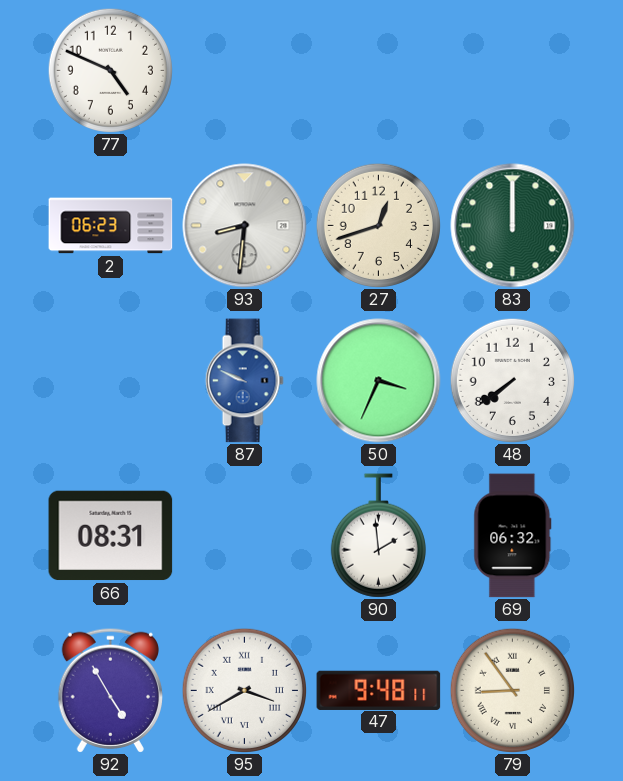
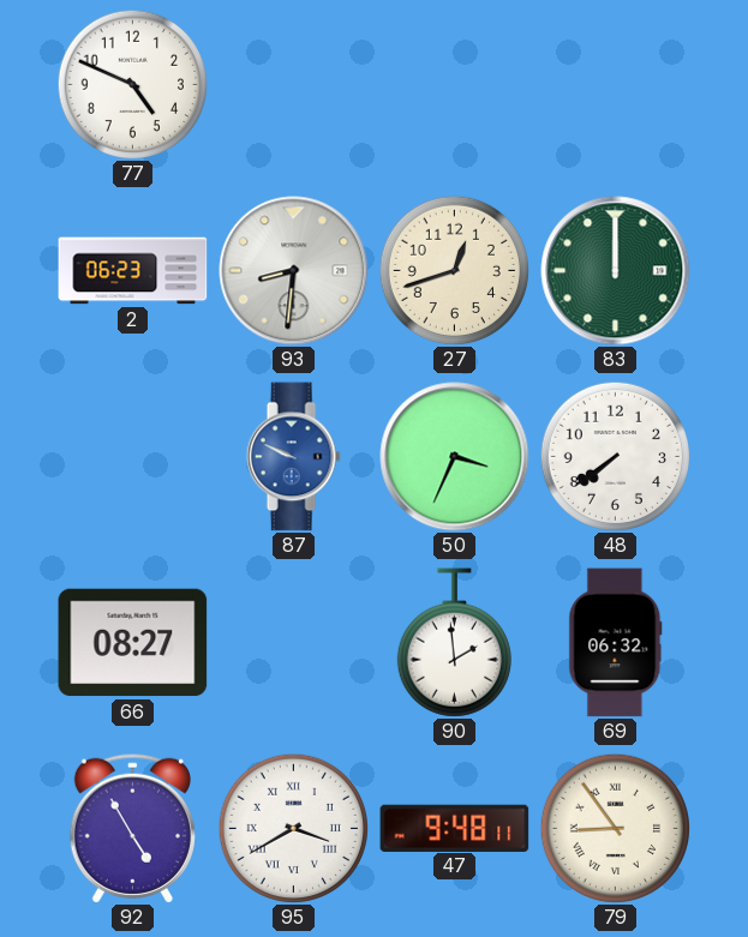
66: 08:31 -> 08:27 (133, 643)
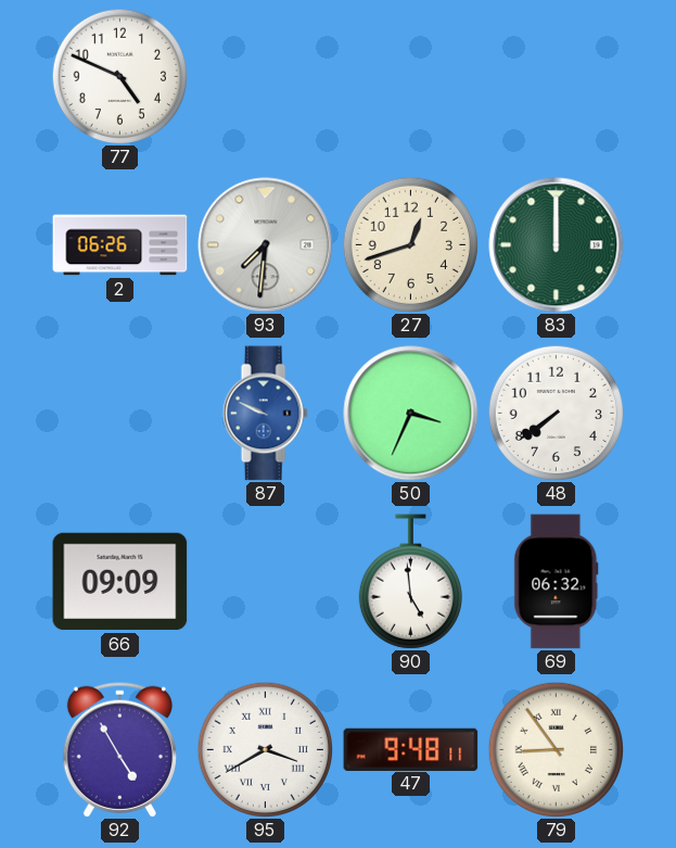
2: 06:23 -> 06:26 (120, 245)
93: 8:31 -> 7:31 (266, 245)
66: 08:27 -> 09:09 (120, 582)
90: 1:59 -> 4:59 (410, 582)
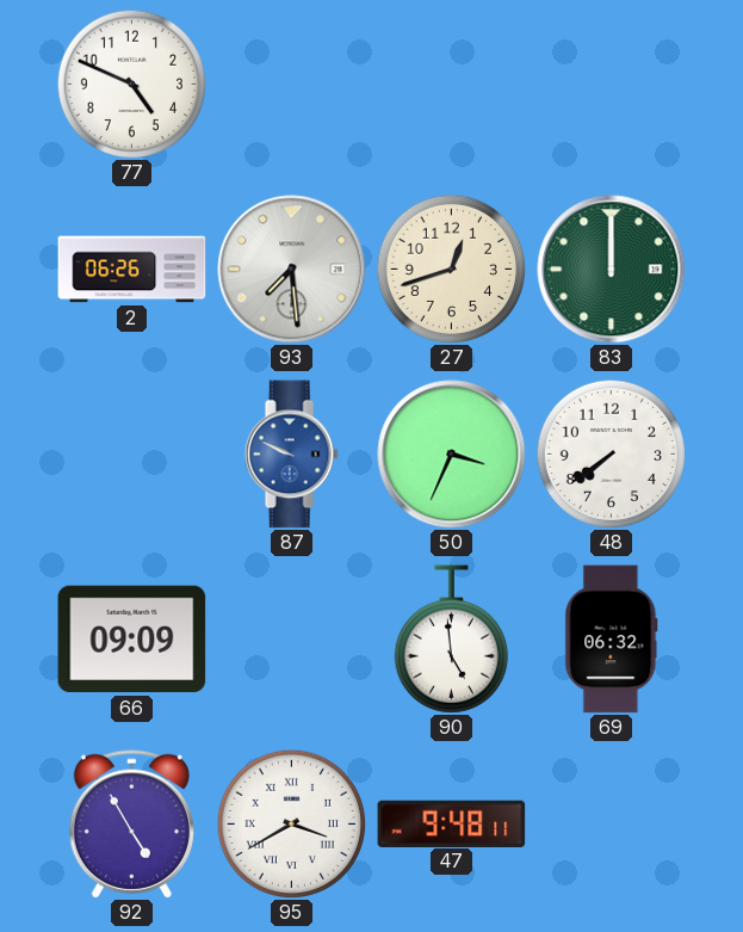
93: 7:31 -> 7:29 (292, 270)
79: 8:54 -> none (556, 749)
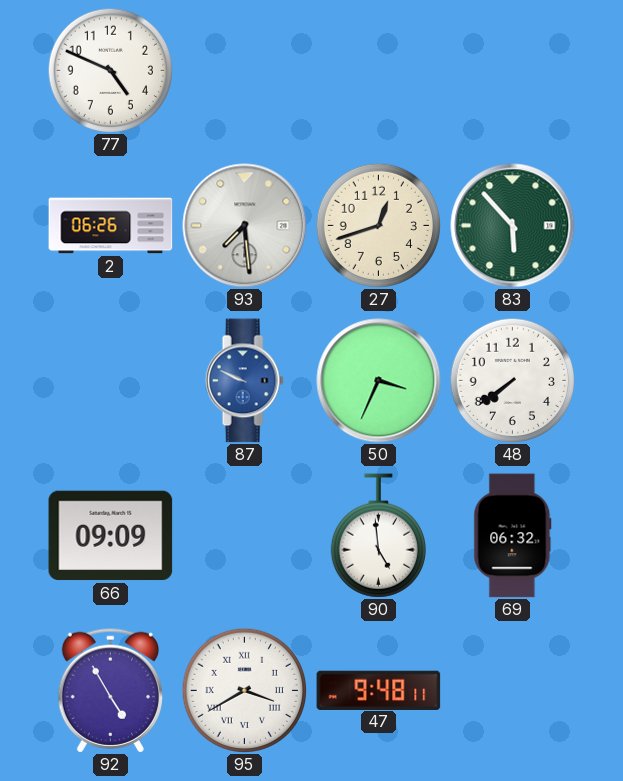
83: 12:00 -> 5:53 (513, 226)
